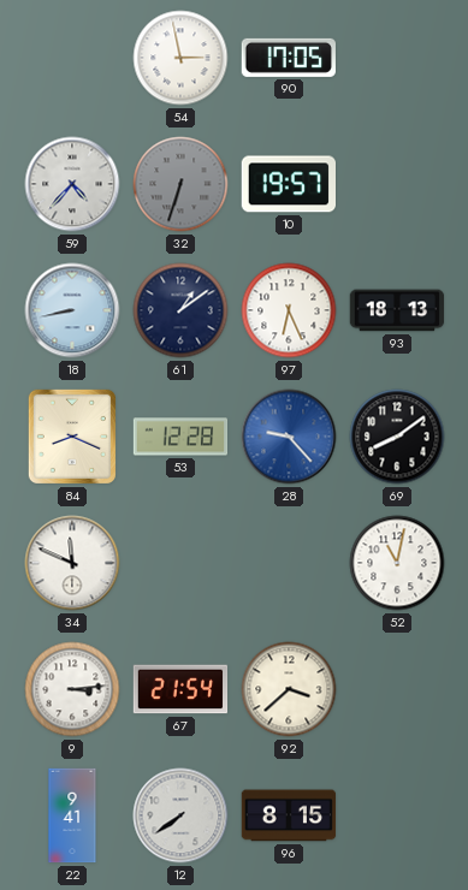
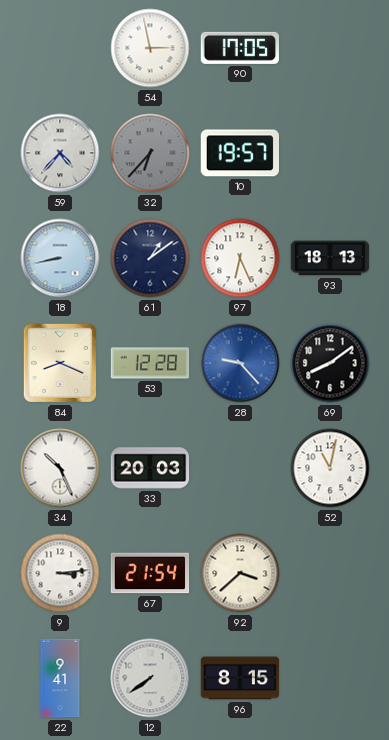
32: 6:33 -> 6:37 (150, 153)
34: 11:49 -> 10:26 (60, 468)
33: none -> 20:03 (150, 468)
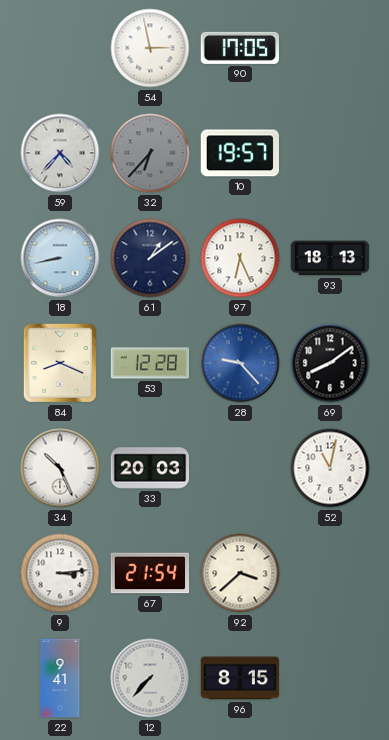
12: 7:39 -> 7:37 (150, 678)
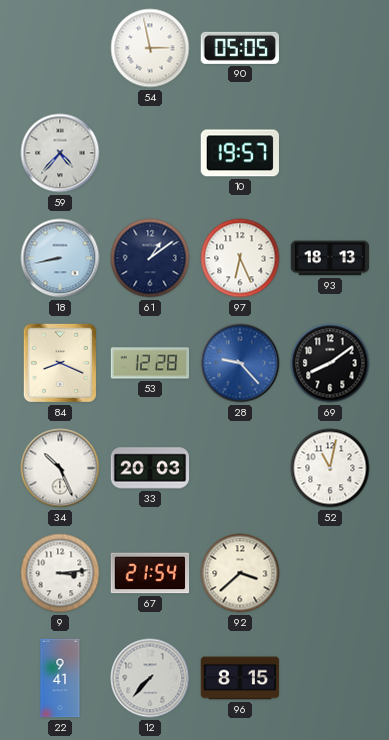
90: 17:05 -> 05:05 (239, 48)
32: 6:37 -> none (150, 153)
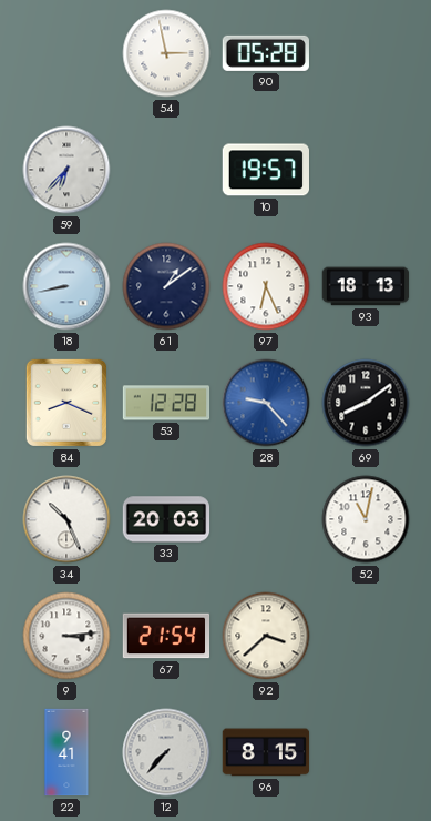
90: 05:05 -> 05:28 (265, 53)
59: 4:37 -> 6:37 (66, 170)
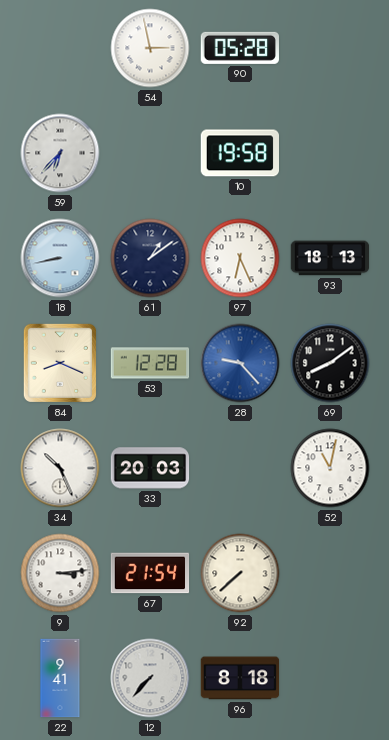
10: 19:57 -> 19:58 (239, 153)
92: 3:38 -> 7:38 (240, 573)
96: 8:15 -> 8:18 (240, 678)
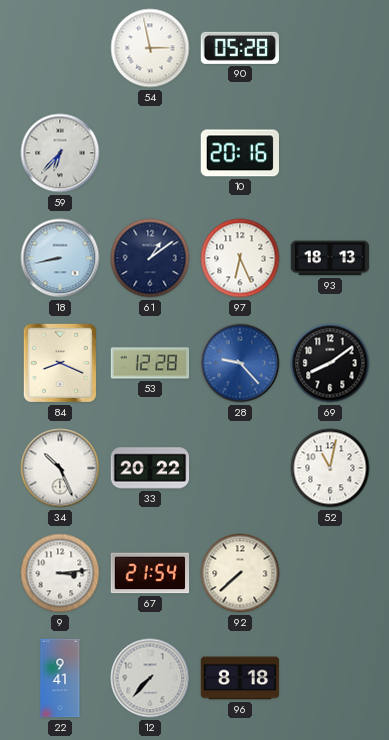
10: 19:58 -> 20:16 (239, 153)
33: 20:03 -> 20:22 (150, 468)
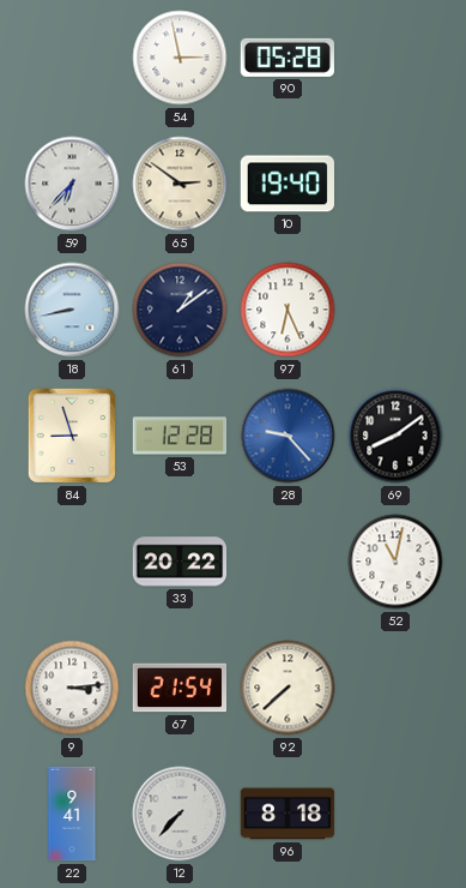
65: none -> 2:51 (180, 184)
10: 20:16 -> 19:40 (286, 184)
93: 18:13 -> none (330, 258)
84: 8:19 -> 8:57 (72, 436)
34: 10:26 -> none (60, 468)
